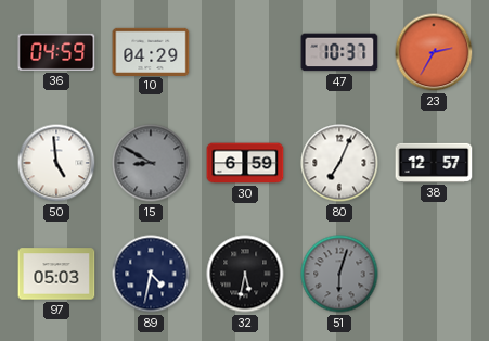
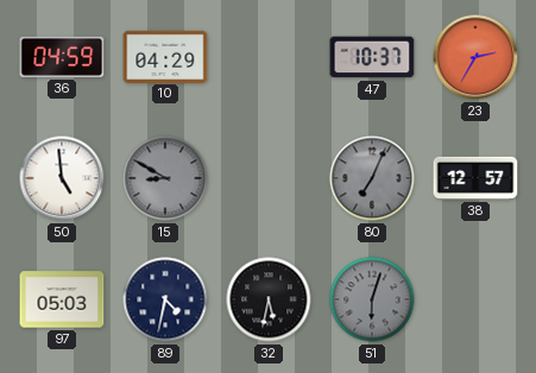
30: 6:59 -> none (245, 163)
80 dial: white -> grey (372, 178)
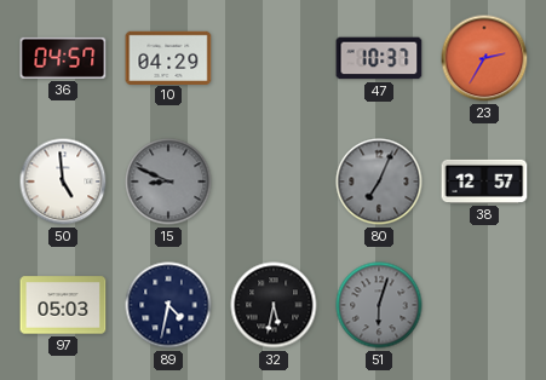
36: 04:59 -> 04:57 (63, 58)
15: 8:50 -> 8:49 (168, 182)
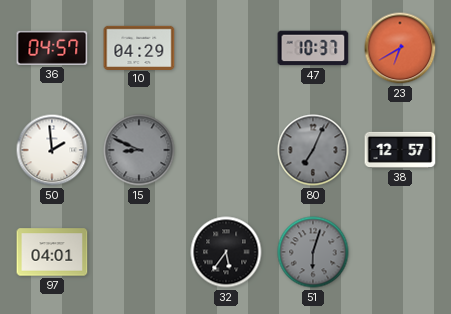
23: 2:35 -> 6:40 (400, 48)
50: 4:59 -> 1:59 (52, 150)
97: 05:03 -> 04:01 (52, 252)
89: 4:32 -> none (168, 305)
32: 5:32 -> 5:36 (226, 252)
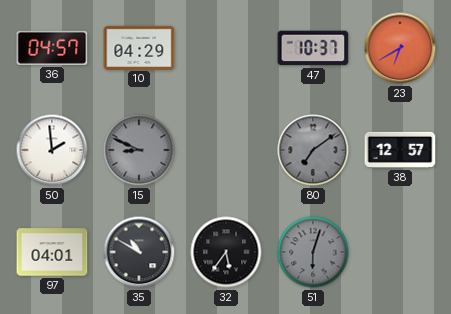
80: 7:04 -> 7:09 (313, 150)
35: none -> 10:50 (139, 252)
